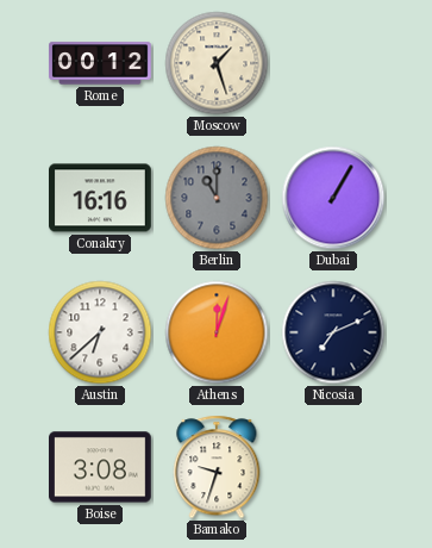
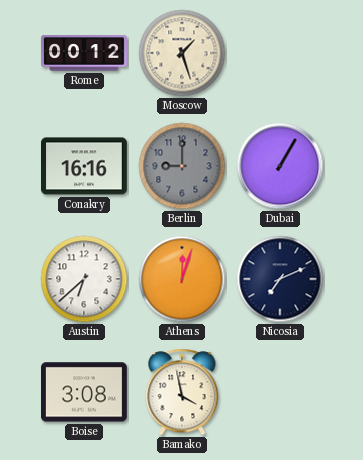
Berlin: 11:00 -> 9:00 (182, 166)
Bamako: 9:33 -> 3:58 (182, 392)
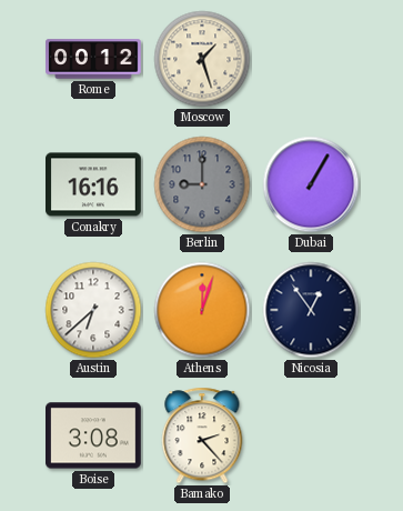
Nicosia: 7:11 -> 12:54 (311, 310)
Bamako: 3:58 -> 2:23 (202, 435)
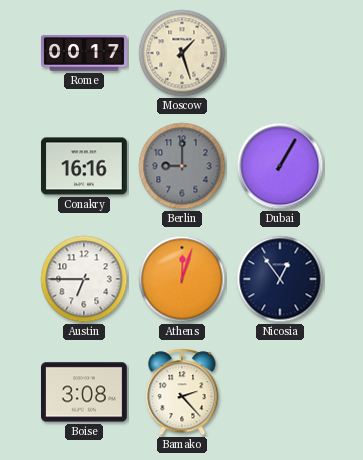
Rome: 00:12 -> 00:17 (84, 53)
Austin: 6:38 -> 6:45 (84, 279)
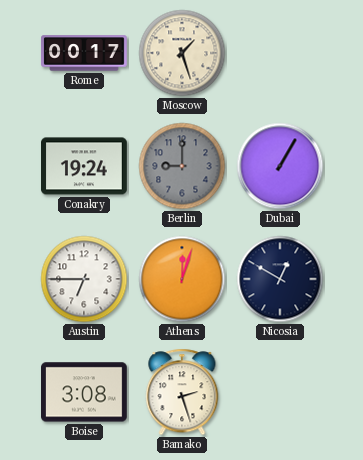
Conakry: 16:16 -> 19:24 (85, 166)
Nicosia: 12:54 -> 12:50 (280, 279)
Bamako: 2:23 -> 2:27 (182, 392)
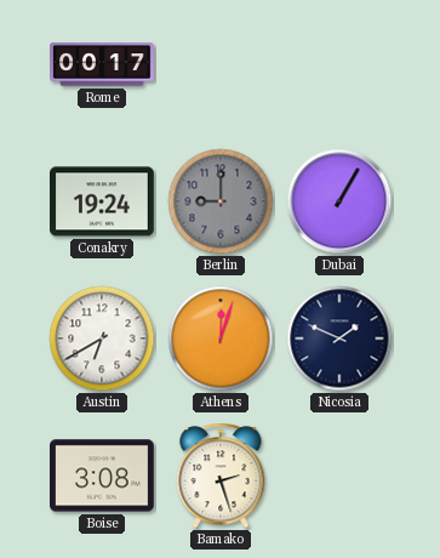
Moscow: 1:27 -> none (182, 53)
Austin: 6:45 -> 6:40 (102, 338)
Nicosia: 12:50 -> 1:49 (339, 338)
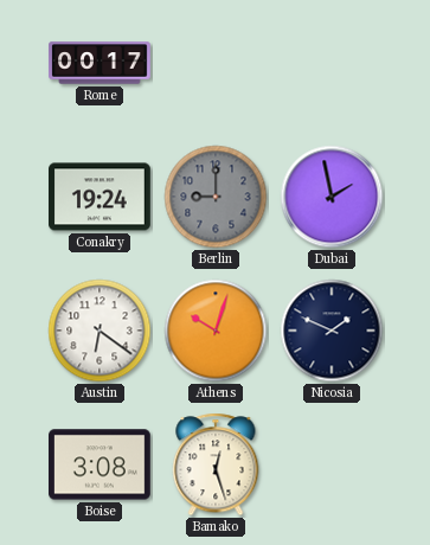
Dubai: 1:05 -> 1:58 (332, 197)
Austin: 6:40 -> 6:21 (100, 331)
Athens: 12:03 -> 10:03 (216, 331)
Bamako: 2:27 -> 12:27 (216, 464)
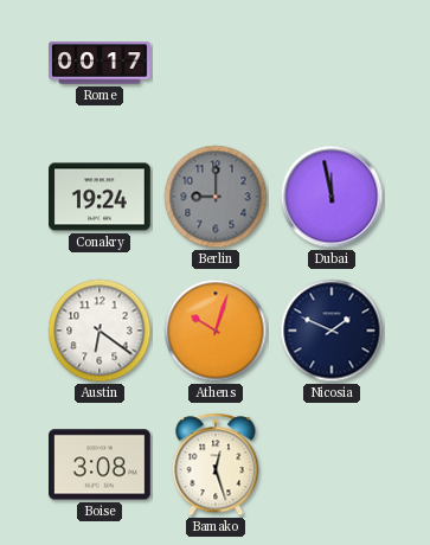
Dubai: 1:58 -> 11:58 (332, 197)
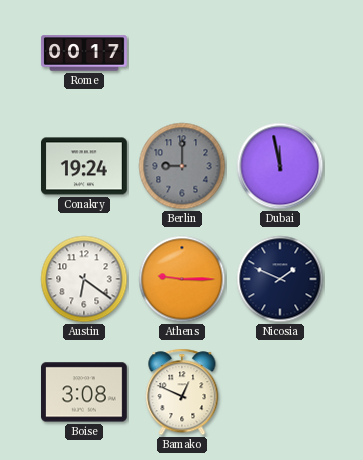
Athens: 10:03 -> 9:15 (182, 279)
Bamako: 12:27 -> 12:49 (182, 392)
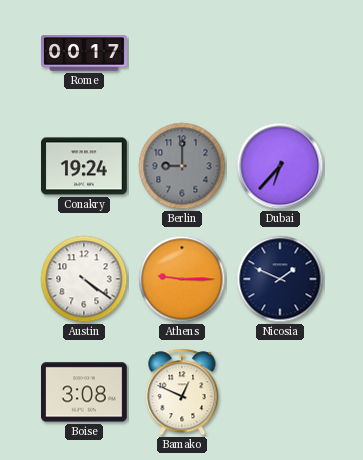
Dubai: 11:58 -> 6:37 (280, 166)
Austin: 6:21 -> 4:21 (84, 279)
